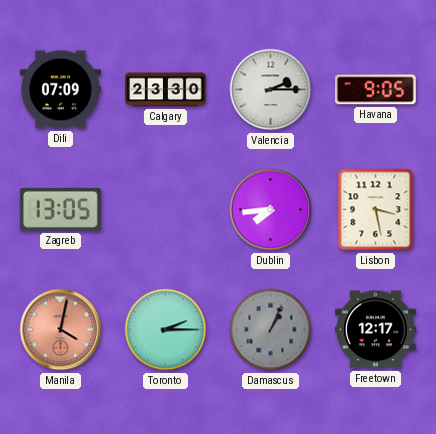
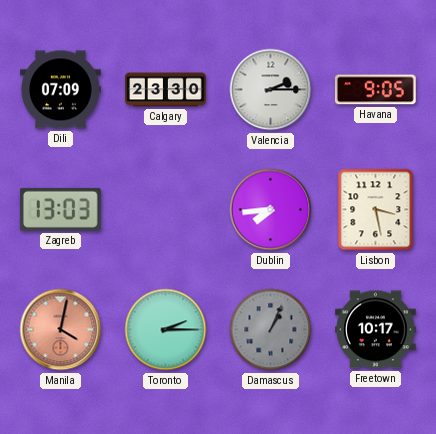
Zagreb: 13:05 -> 13:03 (60, 209)
Freetown: 12:17 -> 10:17 (376, 330)
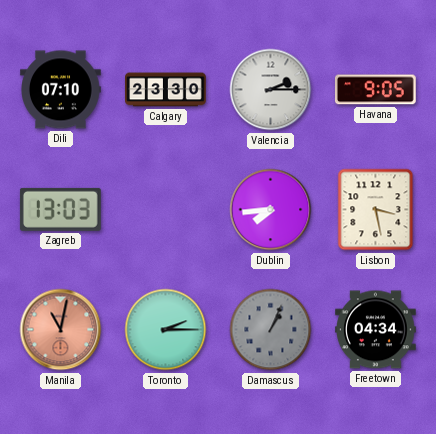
Dili: 07:09 -> 07:10 (61, 90)
Manila: 4:02 -> 11:02 (61, 330)
Freetown: 10:17 -> 04:34 (376, 330)
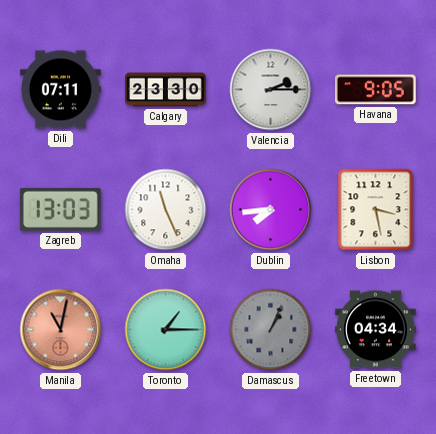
Dili: 07:10 -> 07:11 (61, 90)
Omaha: none -> 11:26 (166, 210)
Toronto: 2:15 -> 1:15 (166, 330)
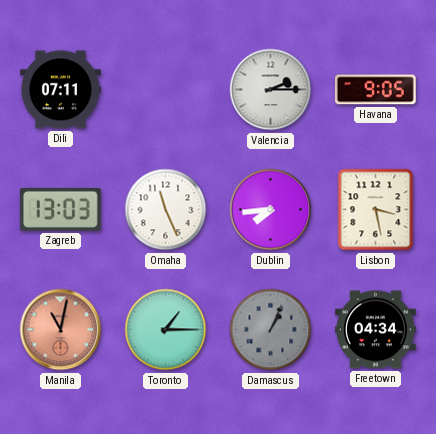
Calgary: 23:30 -> none (166, 90)
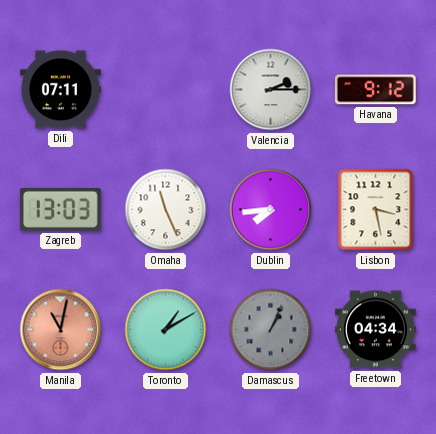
Havana: 9:05 -> 9:12 (375, 90)
Toronto: 1:15 -> 1:10 (166, 330)
